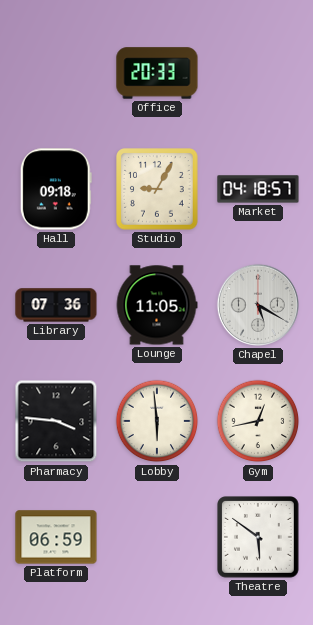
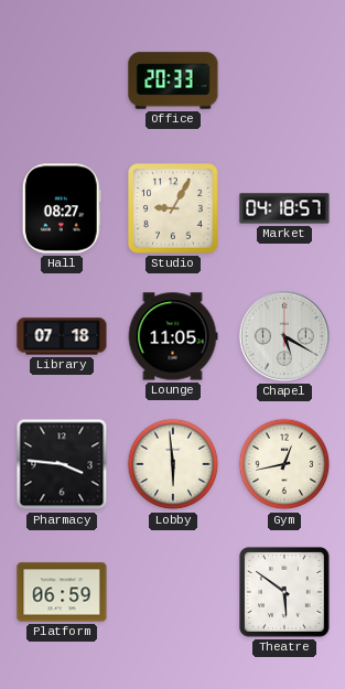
Hall: 09:18 -> 08:27 (62, 208)
Library: 07:36 -> 07:18 (62, 336)
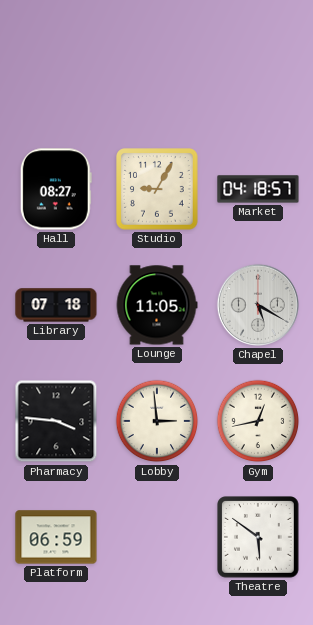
Office: 20:33 -> none (173, 80)
Lobby: 5:59 -> 2:59 (157, 421)
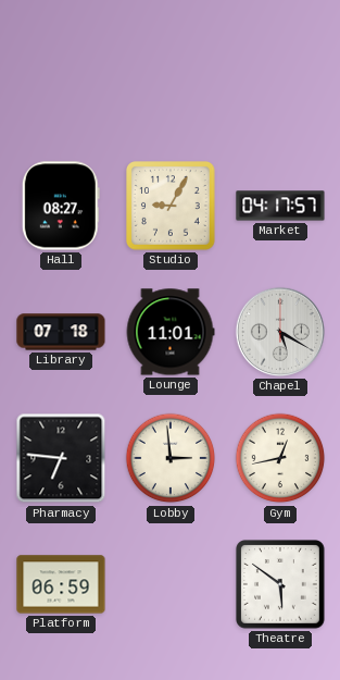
Market: 04:18 -> 04:17 (280, 206)
Lounge: 11:05 -> 11:01 (171, 332)
Pharmacy: 3:46 -> 6:46 (61, 458)
